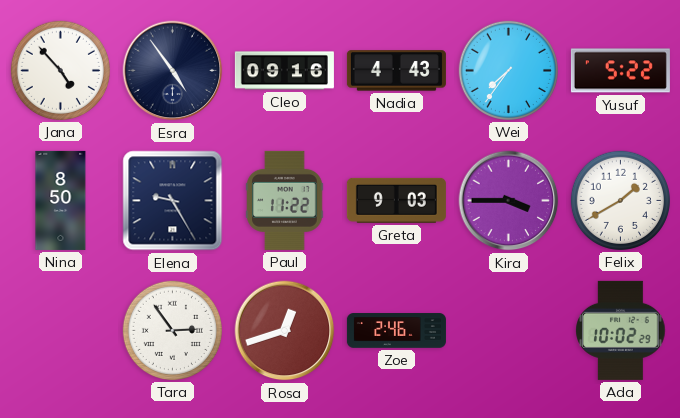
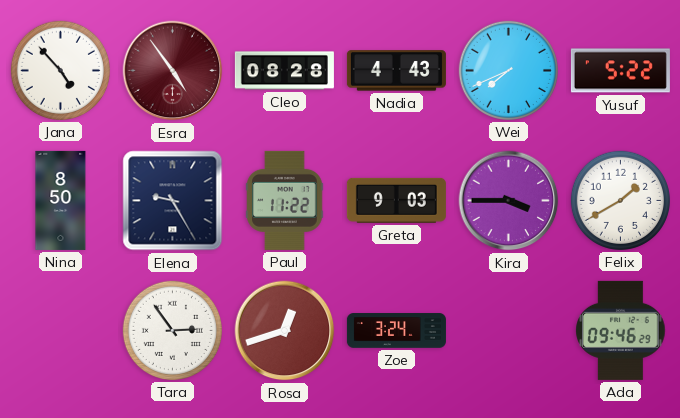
Esra dial: navy -> burgundy (173, 71)
Cleo: 09:16 -> 08:28 (284, 71)
Wei: 7:36 -> 7:41 (508, 70)
Zoe: 2:46 -> 3:24 (396, 331)
Ada: 10:02 -> 09:46 (621, 330)
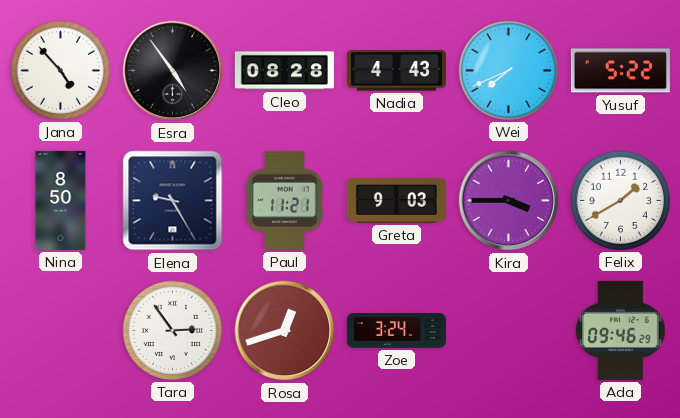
Esra dial: burgundy -> black (173, 71)
Paul: 11:22 -> 11:21 (285, 200)
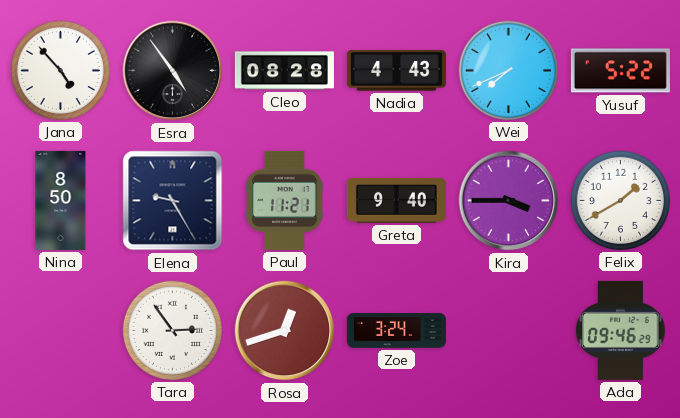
Greta: 9:03 -> 9:40 (396, 200)
